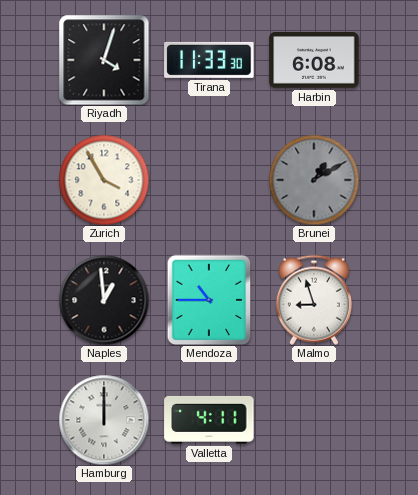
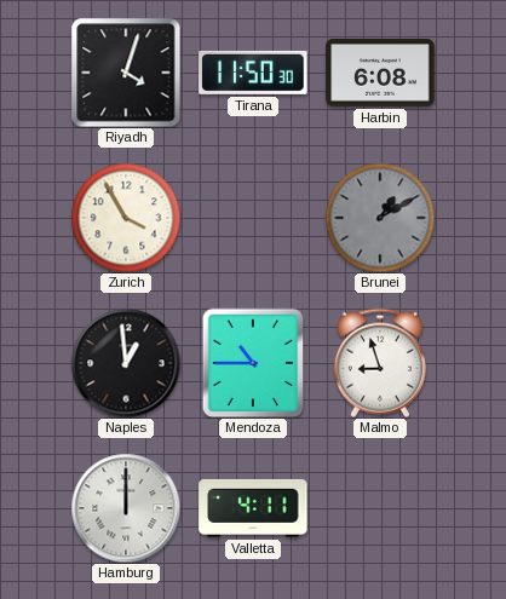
Tirana: 11:33 -> 11:50 (253, 73)
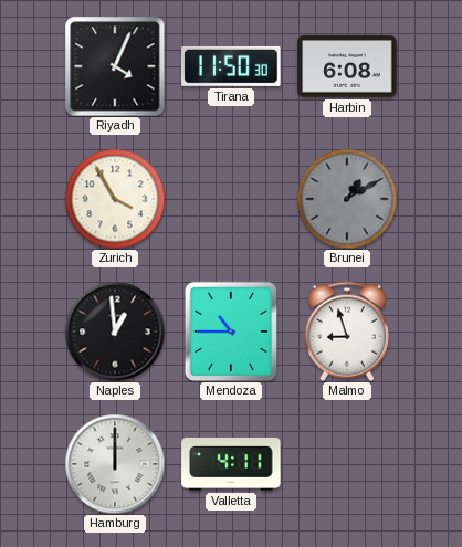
Riyadh: 4:03 -> 4:04 (115, 66)
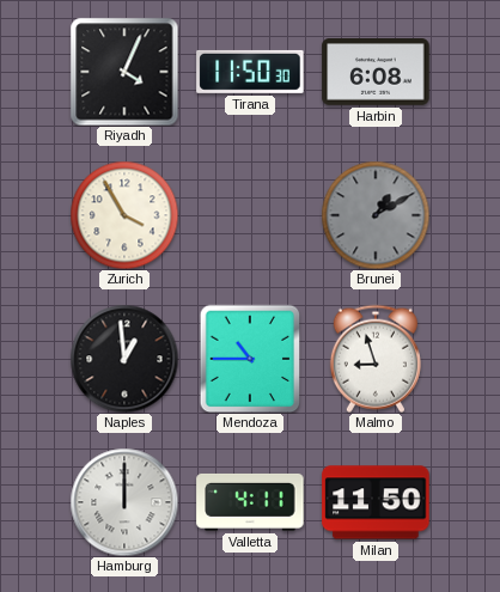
Milan: none -> 11:50 (376, 502)
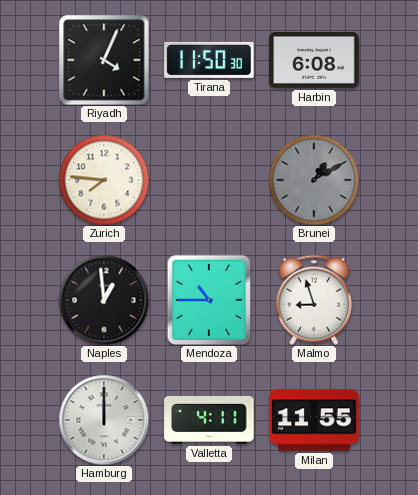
Zurich: 3:55 -> 7:46 (104, 180)
Milan: 11:50 -> 11:55 (314, 420)
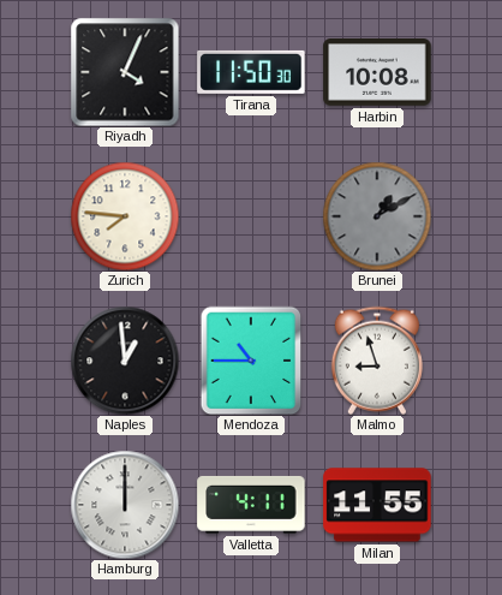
Harbin: 6:08 -> 10:08 (377, 73)
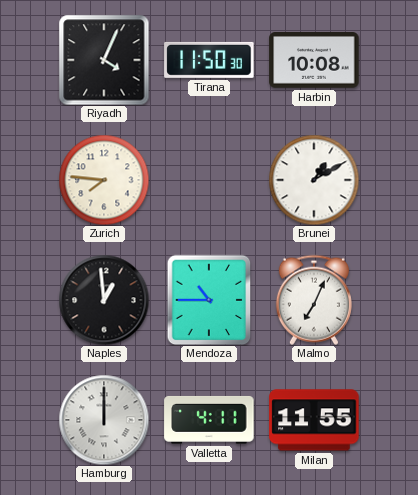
Brunei dial: grey -> white (314, 180)
Malmo: 8:57 -> 7:04 (314, 300)
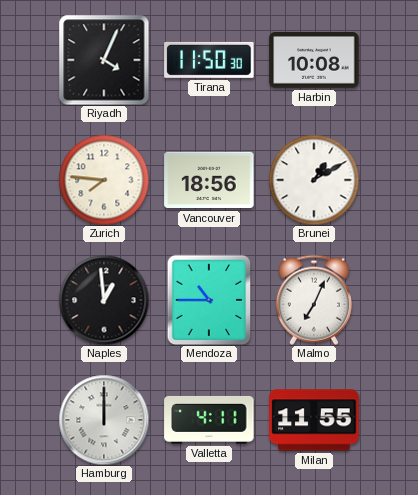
Vancouver: none -> 18:56 (209, 180)
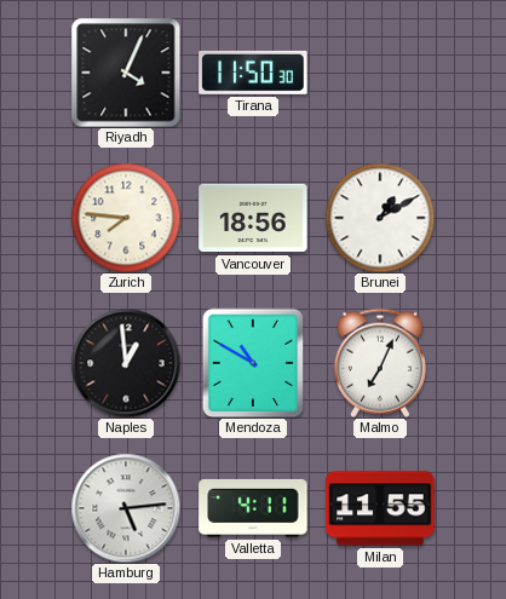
Harbin: 10:08 -> none (314, 61)
Mendoza: 10:45 -> 10:50 (253, 363)
Hamburg: 12:00 -> 5:14 (126, 508)
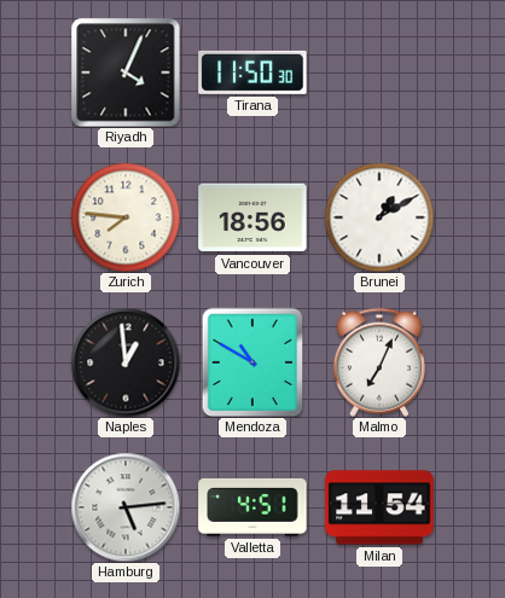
Valletta: 4:11 -> 4:51 (252, 507)
Milan: 11:55 -> 11:54 (379, 507)
